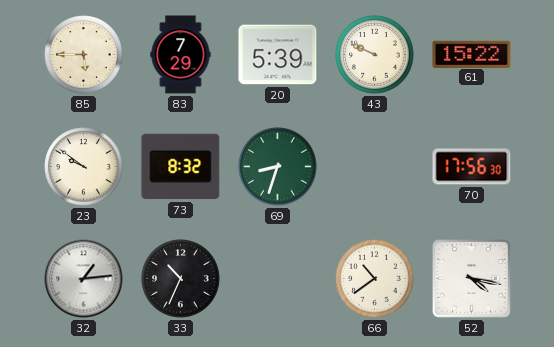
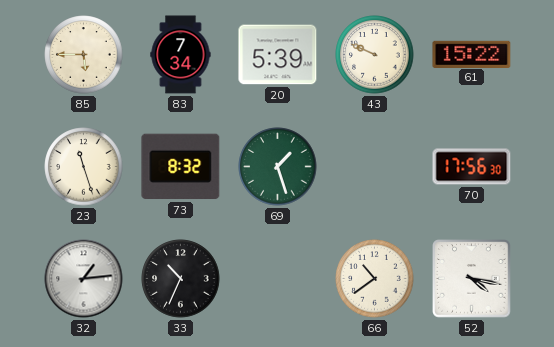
83: 7:29 -> 7:34 (181, 55)
23: 9:51 -> 11:27 (84, 167)
69: 8:33 -> 1:27 (278, 167)
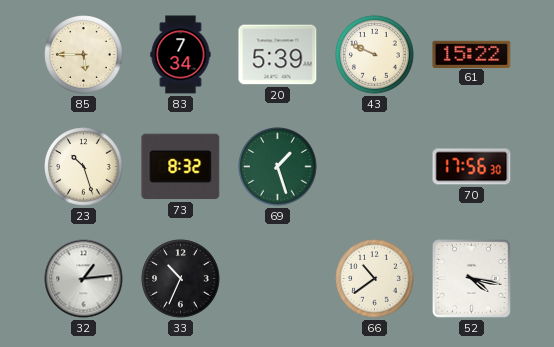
23: 11:27 -> 10:27 (84, 167)
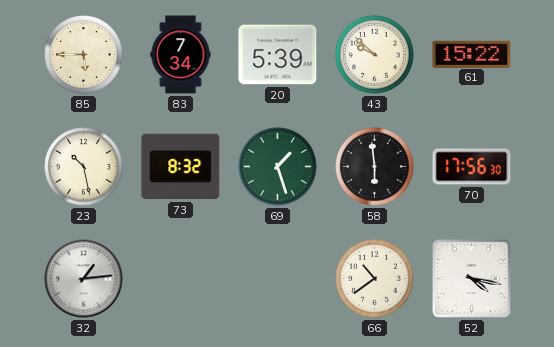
43: 9:49 -> 9:52 (375, 55)
23: 10:27 -> 10:28 (84, 167)
58: none -> 5:59 (375, 167)
33: 10:34 -> none (181, 279)
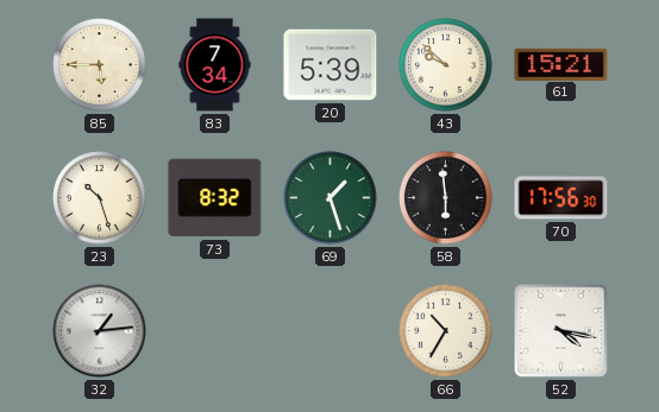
61: 15:22 -> 15:21 (561, 64)
23: 10:28 -> 10:27 (100, 198)
66: 10:39 -> 10:35 (446, 331)
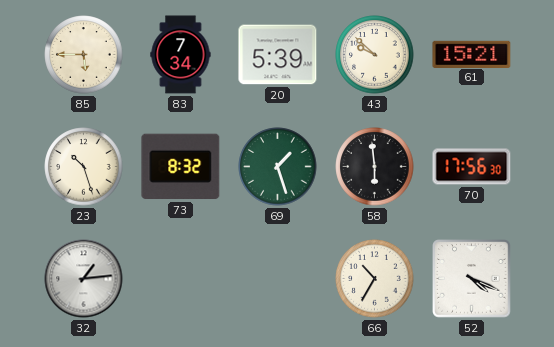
52: 4:17 -> 4:19 (472, 279)
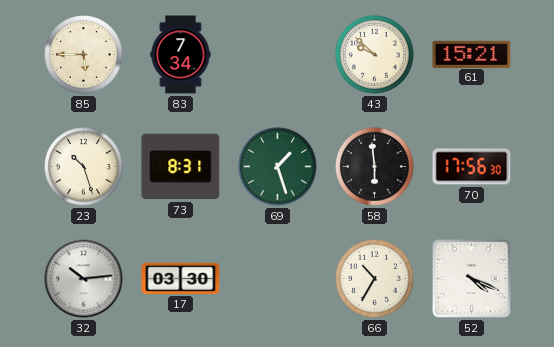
20: 5:39 -> none (278, 55)
73: 8:32 -> 8:31 (181, 167)
32: 1:14 -> 10:14 (84, 279)
17: none -> 03:30 (181, 278)
